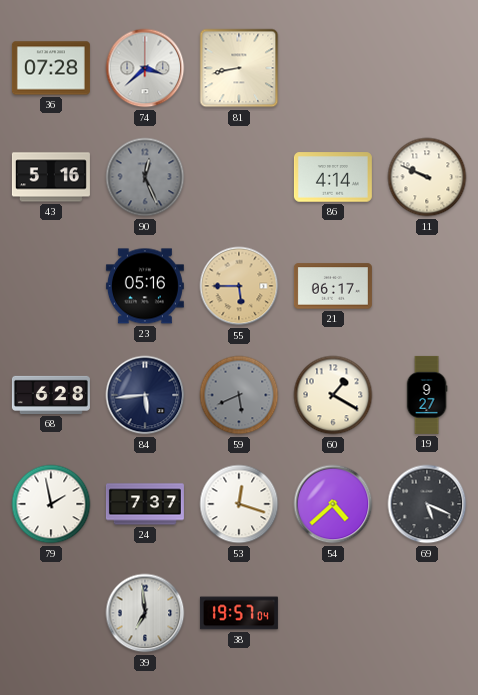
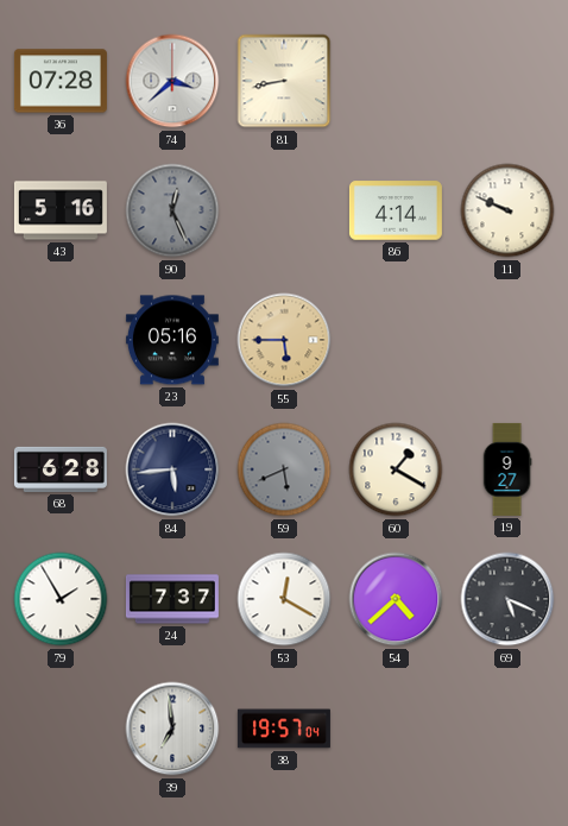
21: 06:17 -> none (333, 286)
79: 1:58 -> 1:55 (61, 599)
53: 12:18 -> 12:20 (284, 599)
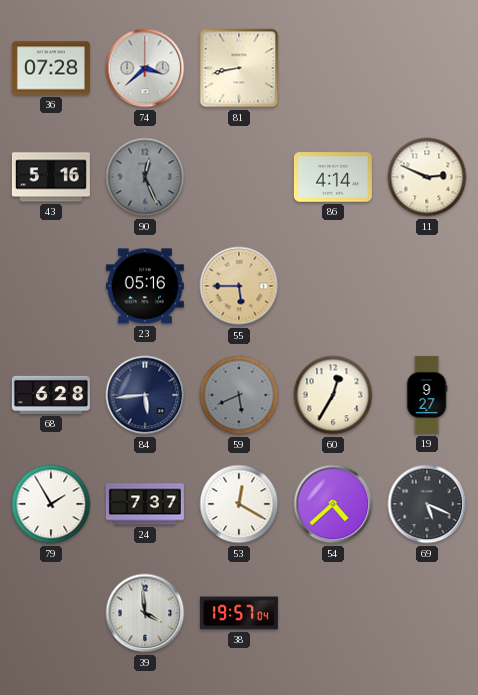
11: 9:49 -> 2:49 (427, 177)
60: 1:20 -> 12:35 (333, 395)
39: 6:59 -> 3:59 (145, 613)
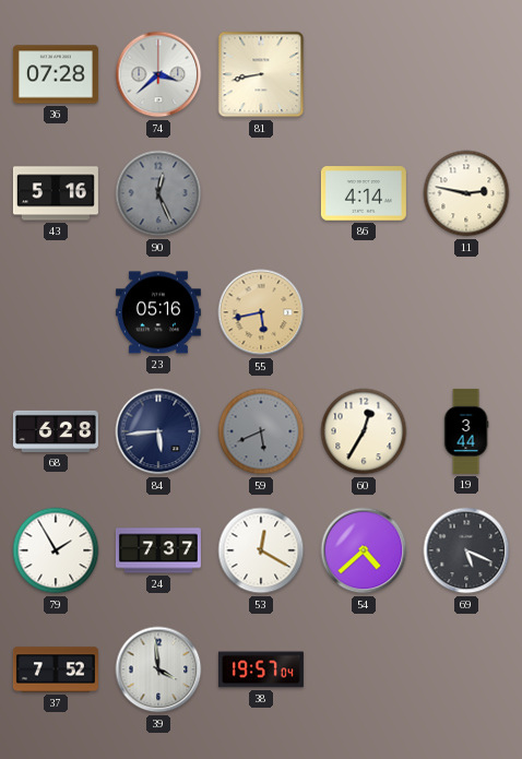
11: 2:49 -> 2:47 (466, 193)
55: 5:45 -> 5:43 (261, 312)
19: 9:27 -> 3:44 (466, 431)
37: none -> 7:52 (56, 669)
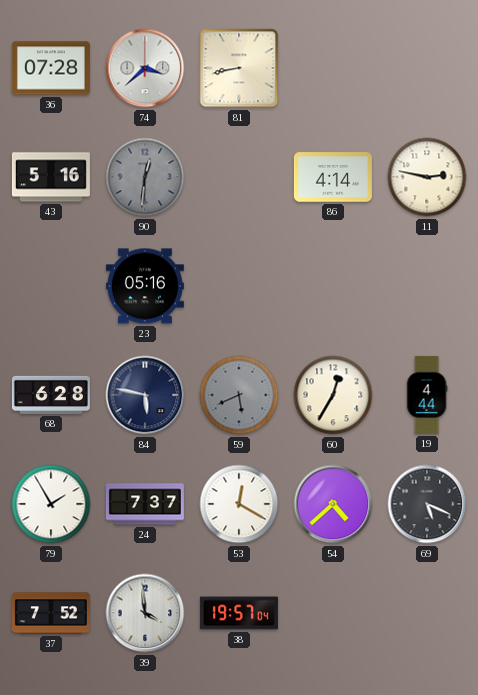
90: 12:26 -> 12:31 (145, 177)
55: 5:43 -> none (261, 312)
84: 5:44 -> 5:47 (145, 395)
19: 3:44 -> 4:44 (427, 395)
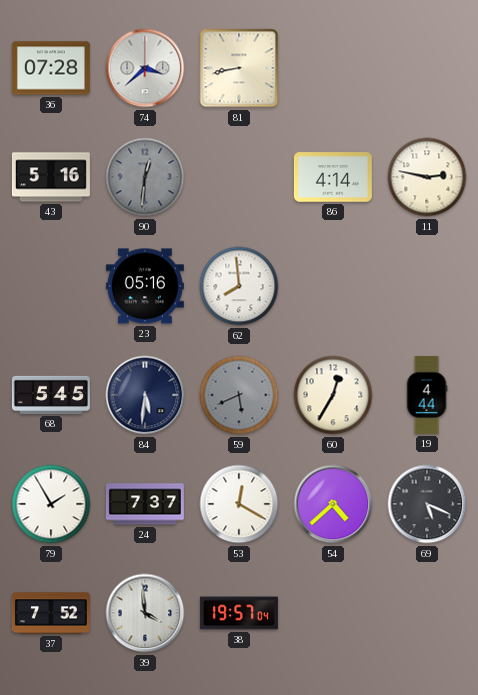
62: none -> 7:59 (239, 286)
68: 6:28 -> 5:45 (51, 395)
84: 5:47 -> 5:31 (145, 395)
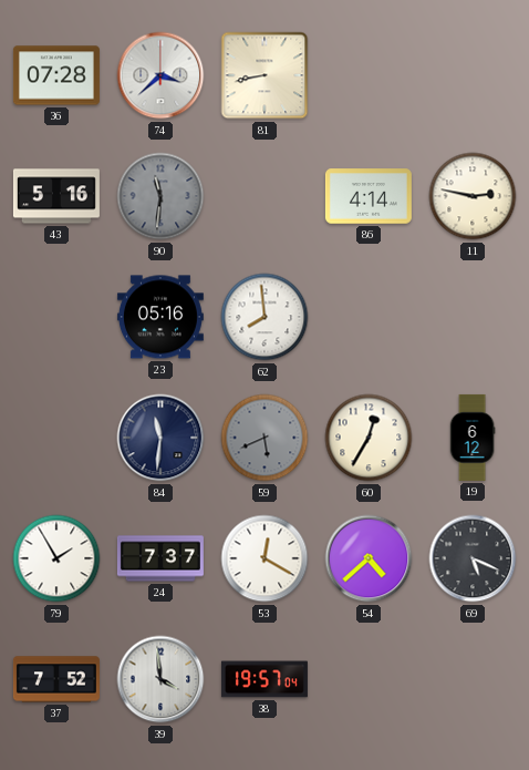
90: 12:31 -> 11:31 (160, 196)
68: 5:45 -> none (51, 395)
84: 5:31 -> 11:31 (160, 438)
19: 4:44 -> 6:12 (473, 438)
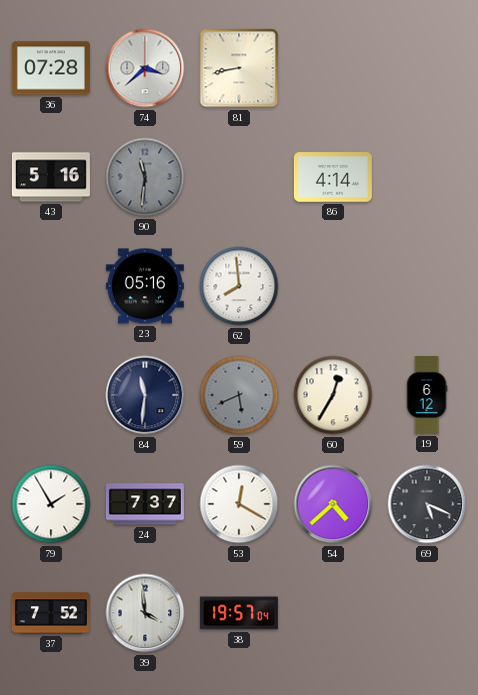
11: 2:47 -> none (473, 196)
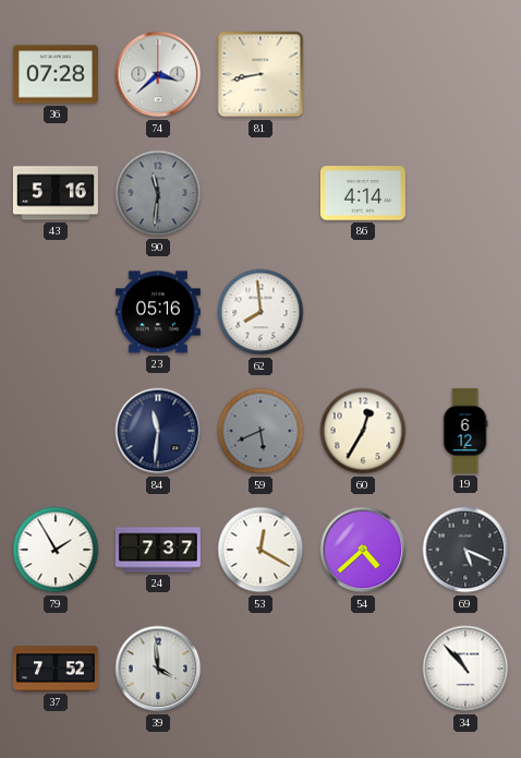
38: 19:57 -> none (239, 613)
34: none -> 10:53 (465, 669)
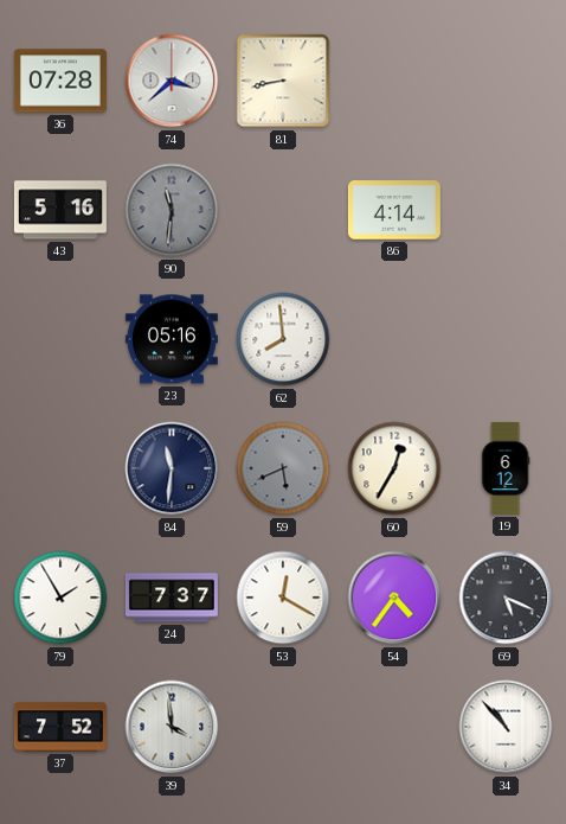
54: 4:38 -> 4:36 (394, 598)
